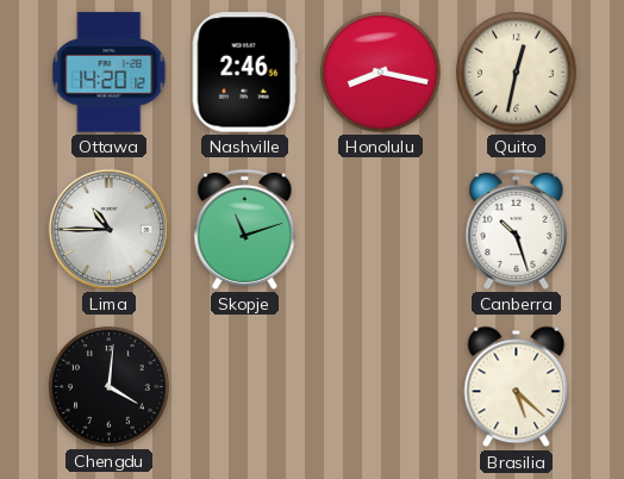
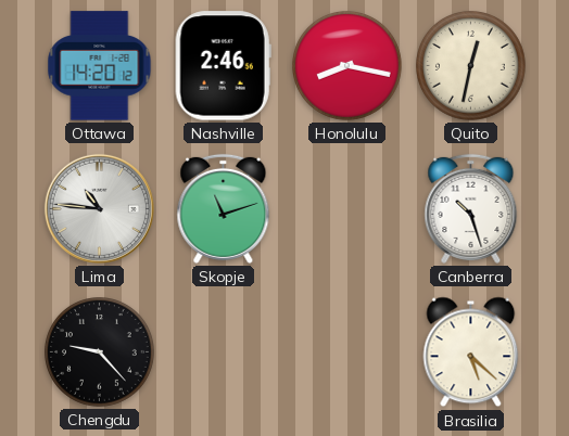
Lima: 10:45 -> 10:46 (99, 208)
Chengdu: 4:01 -> 9:23 (100, 352)
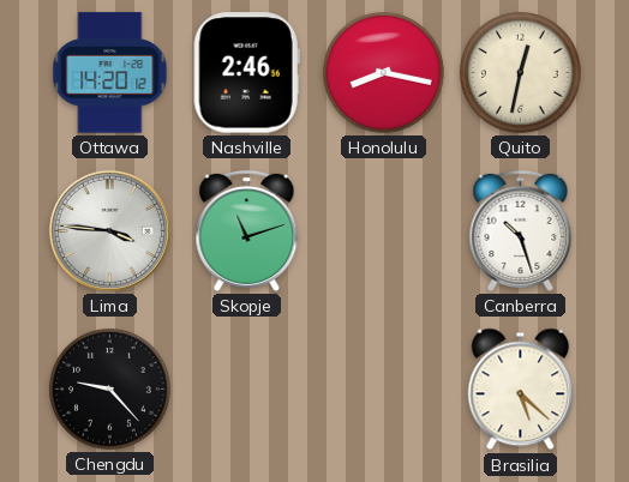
Lima: 10:46 -> 3:46 (109, 230)
